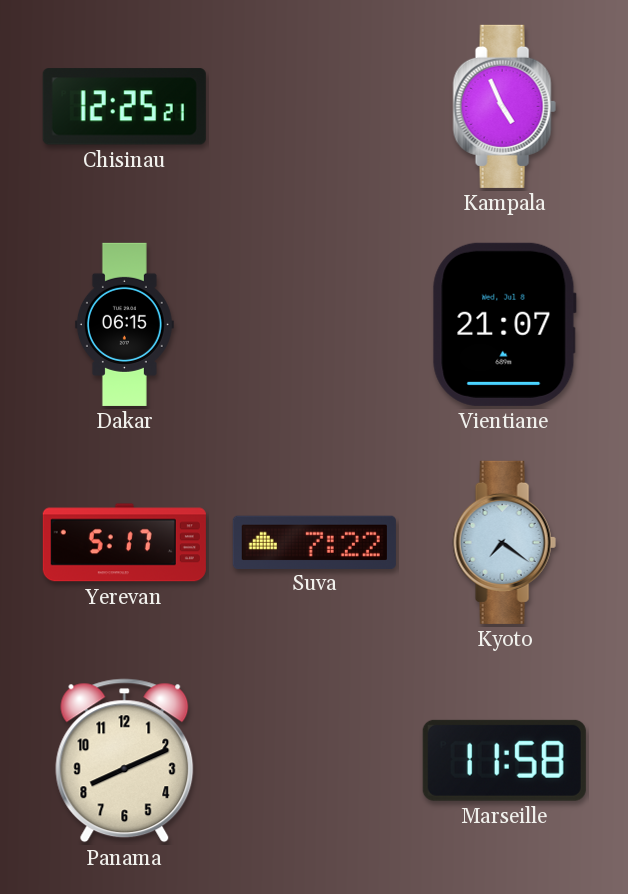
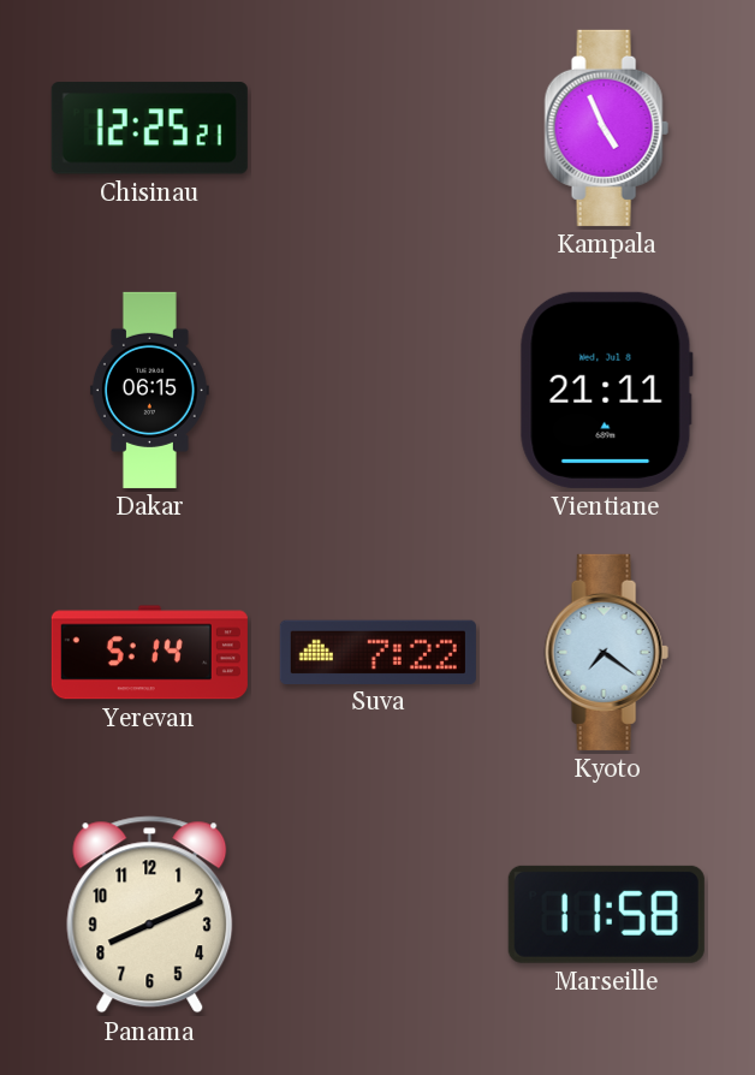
Vientiane: 21:07 -> 21:11 (606, 390)
Yerevan: 5:17 -> 5:14 (149, 653)
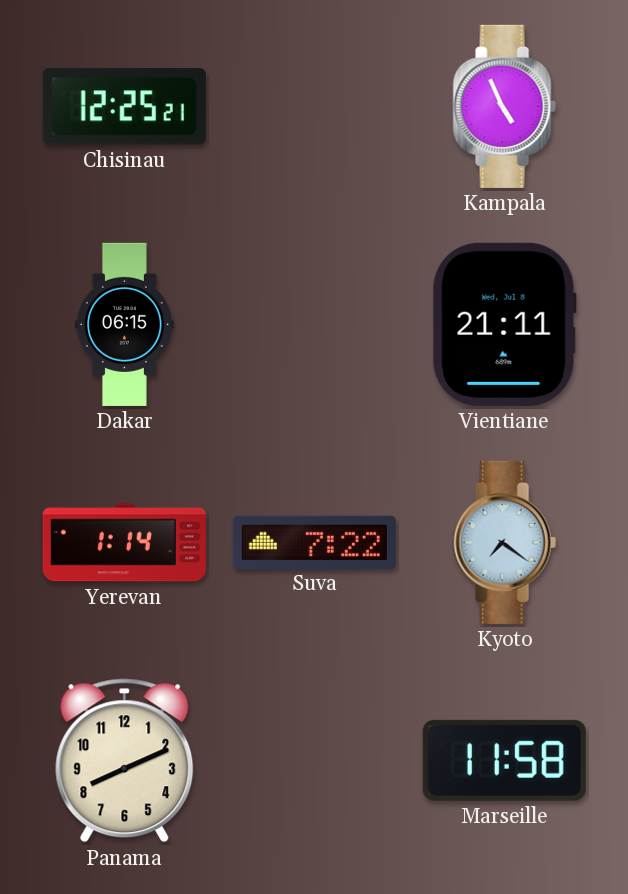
Yerevan: 5:14 -> 1:14 (124, 543)
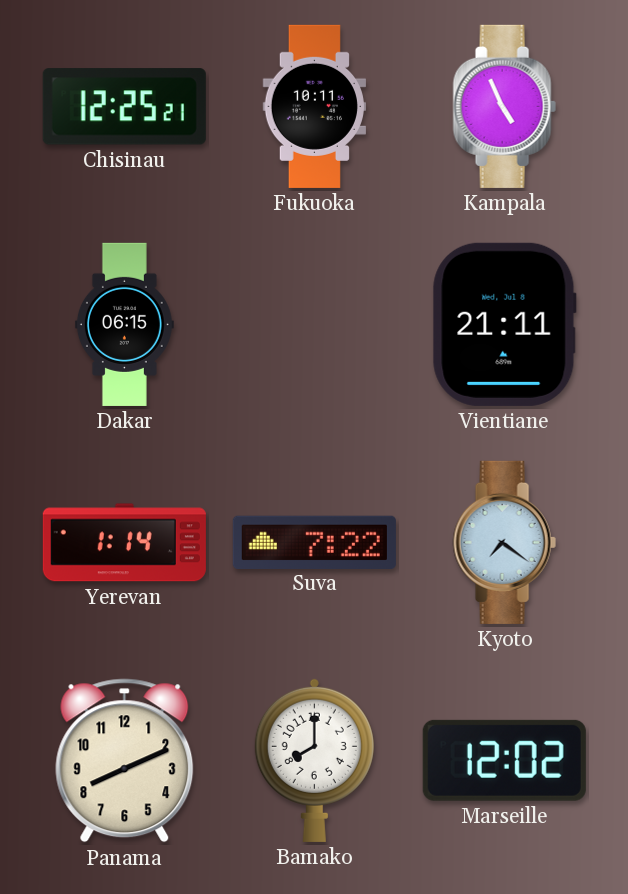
Fukuoka: none -> 10:11 (314, 106)
Bamako: none -> 8:00 (314, 760)
Marseille: 11:58 -> 12:02 (504, 760)
